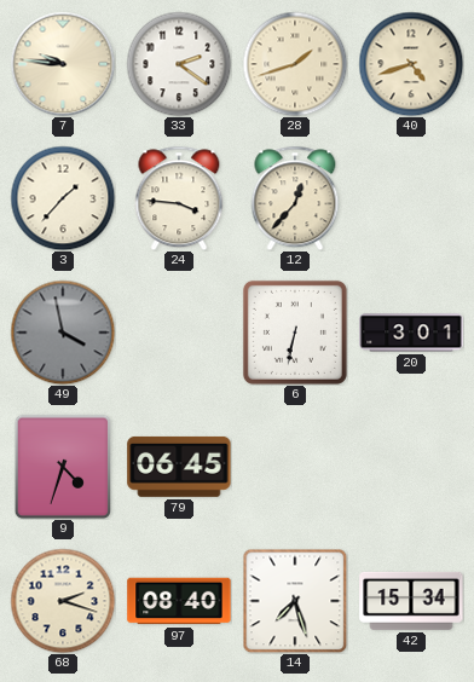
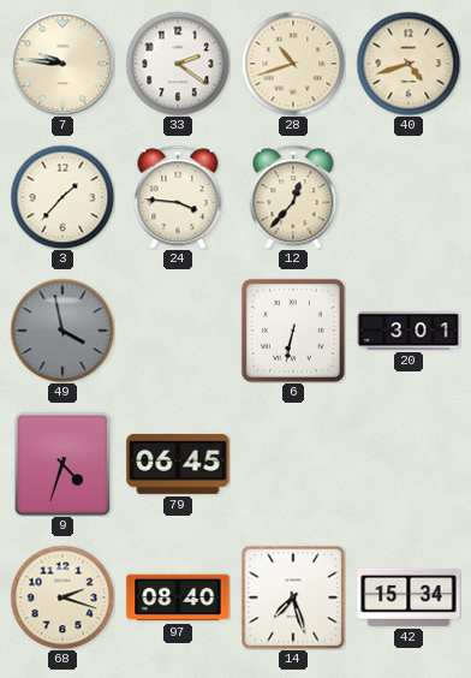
28: 1:42 -> 10:42 (293, 64)
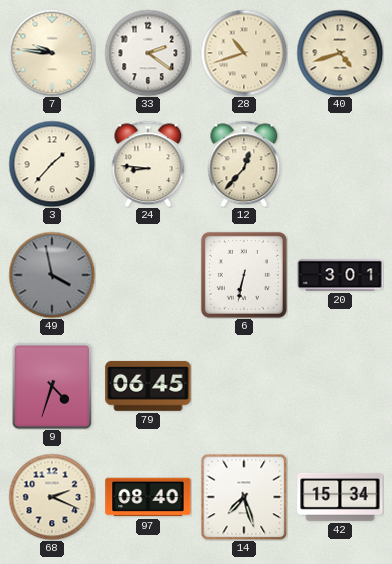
24: 3:46 -> 8:46 (148, 164)
68: 2:18 -> 2:19 (52, 497)
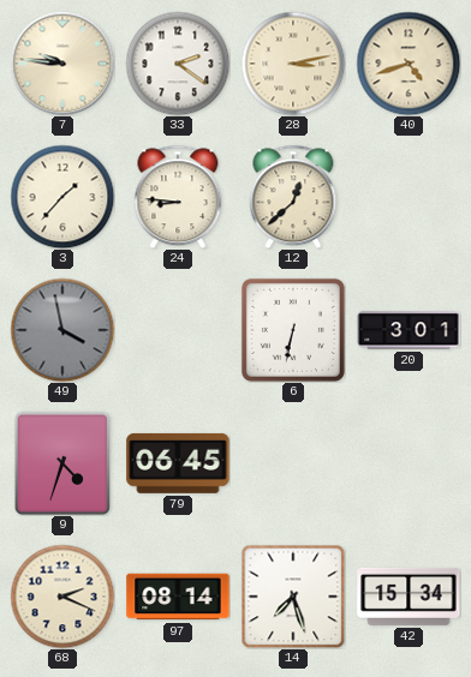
28: 10:42 -> 3:13 (293, 64)
12: 12:37 -> 12:38 (293, 197)
97: 08:40 -> 08:14 (178, 597)
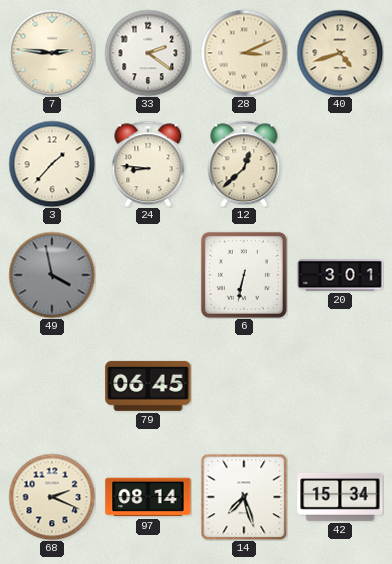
7: 9:46 -> 2:46 (52, 53)
28: 3:13 -> 3:11 (244, 53)
9: 4:33 -> none (62, 463)
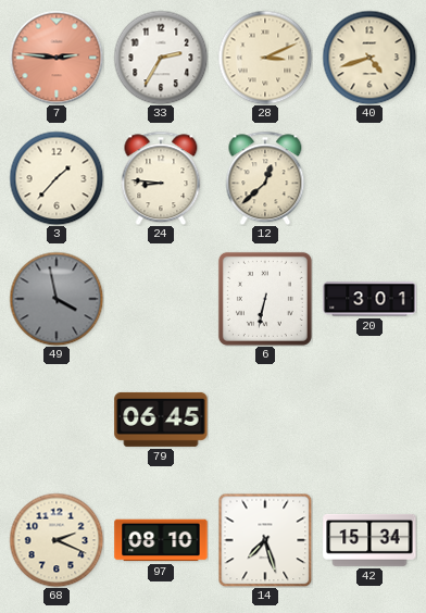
7 dial: cream -> salmon (57, 58)
33: 2:21 -> 2:35 (161, 58)
97: 08:14 -> 08:10 (161, 540)
